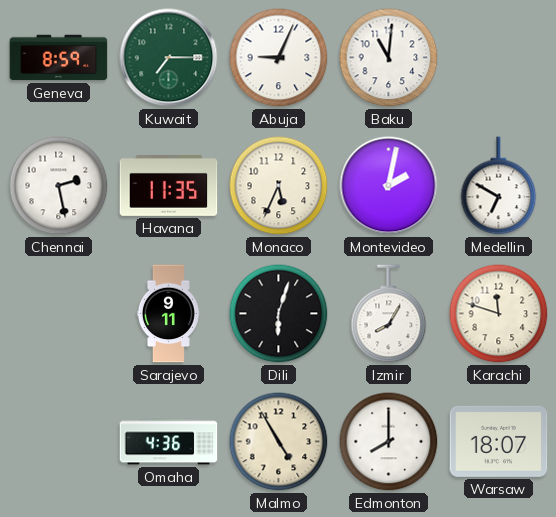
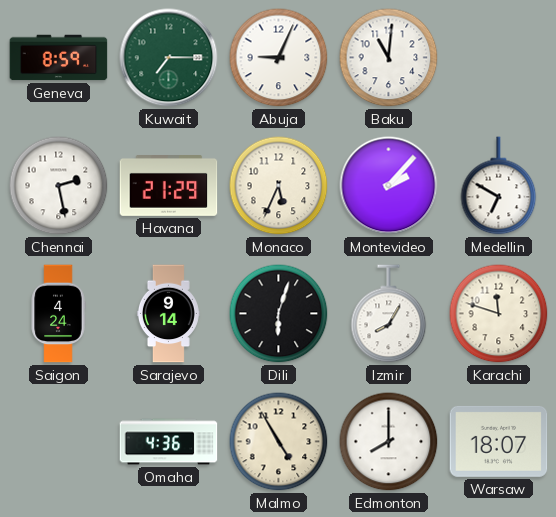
Havana: 11:35 -> 21:29 (169, 186)
Montevideo: 2:02 -> 2:07 (389, 186)
Saigon: none -> 4:24 (58, 314)
Sarajevo: 9:11 -> 9:14 (168, 314)
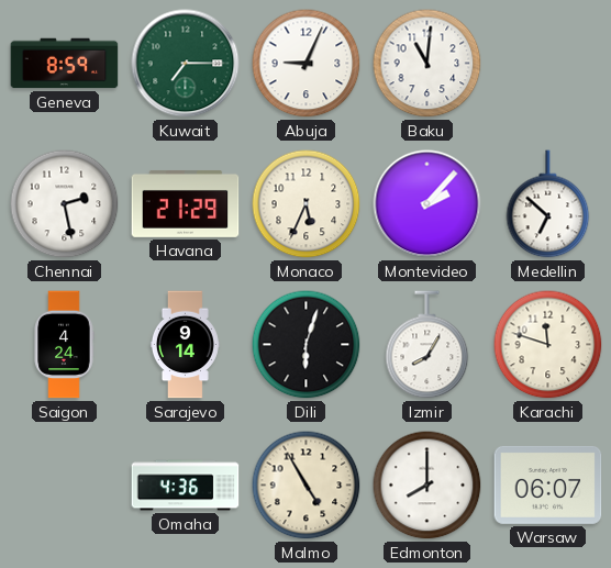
Medellin: 6:50 -> 6:52 (548, 204)
Warsaw: 18:07 -> 06:07 (548, 485)
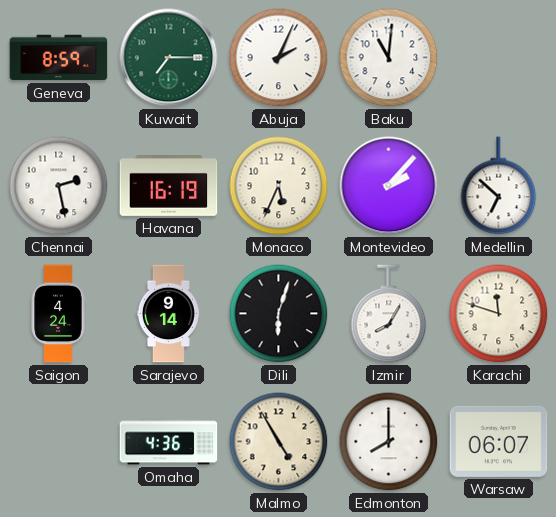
Abuja: 9:04 -> 2:04 (279, 58)
Havana: 21:29 -> 16:19 (169, 186)
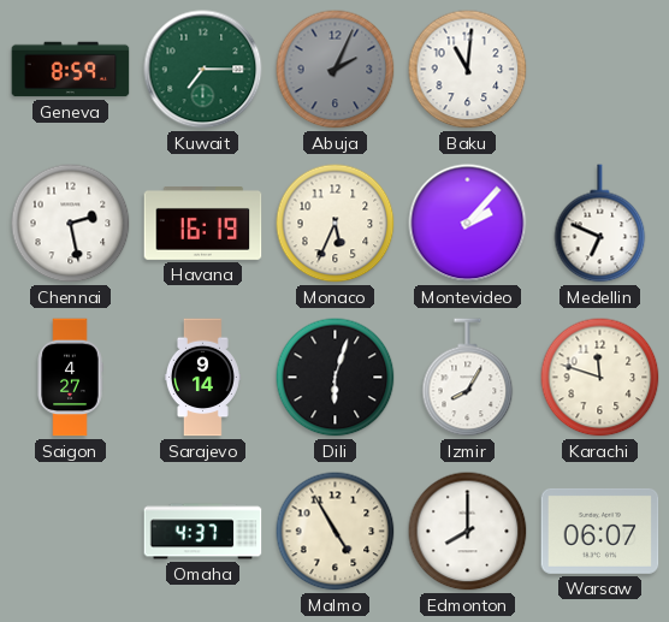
Abuja dial: white -> grey (336, 70)
Medellin: 6:52 -> 6:49 (600, 224)
Saigon: 4:24 -> 4:27 (70, 378)
Omaha: 4:36 -> 4:37 (203, 532)
